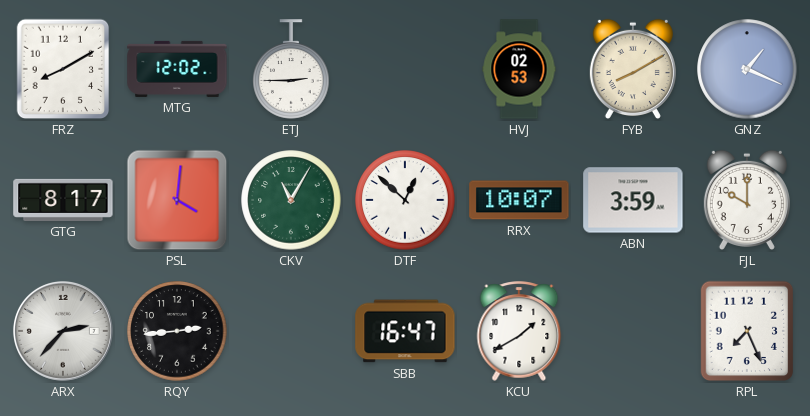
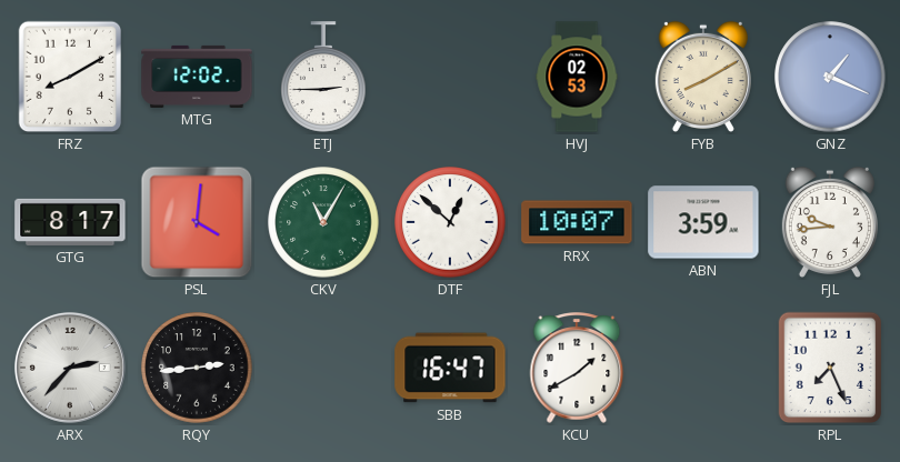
FJL: 10:00 -> 9:44 (830, 222)
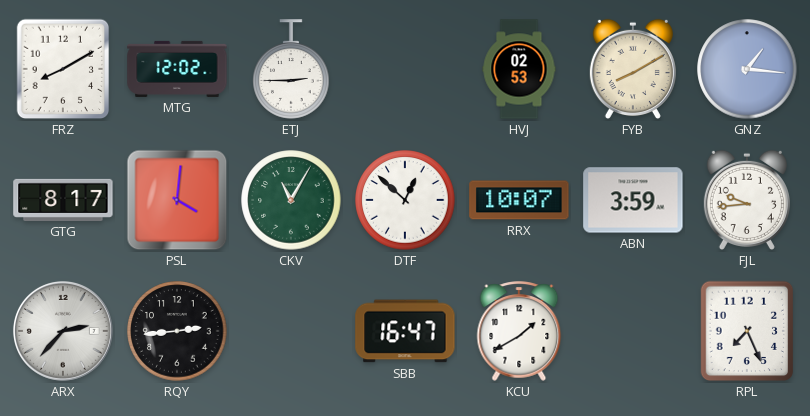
GNZ: 1:19 -> 1:16 (747, 69)
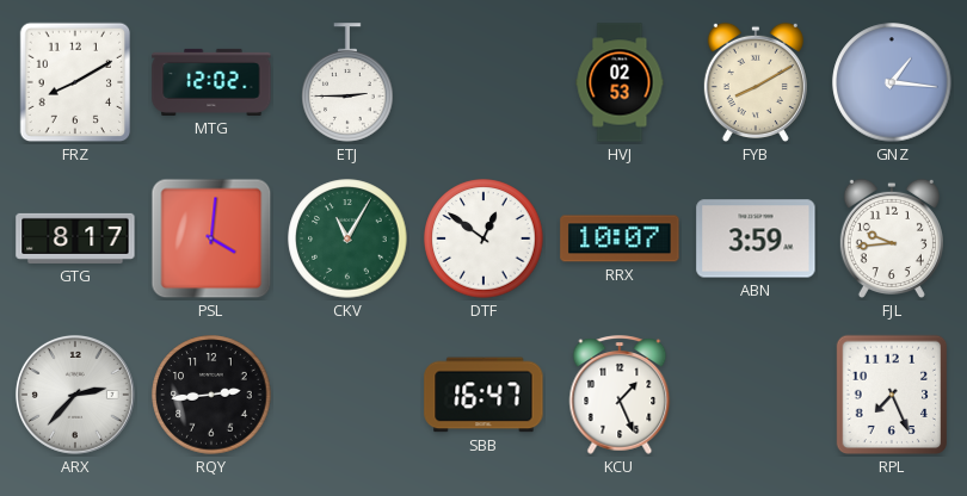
DTF: 12:52 -> 12:51 (483, 238)
KCU: 1:40 -> 1:26 (620, 395)
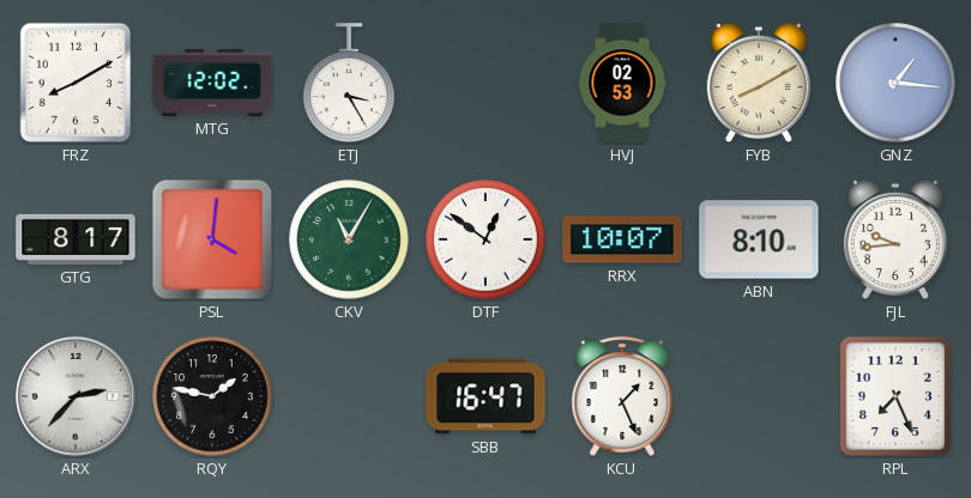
ETJ: 2:45 -> 3:25 (349, 83)
ABN: 3:59 -> 8:10 (759, 239)
RQY: 2:44 -> 1:47 (212, 396)
